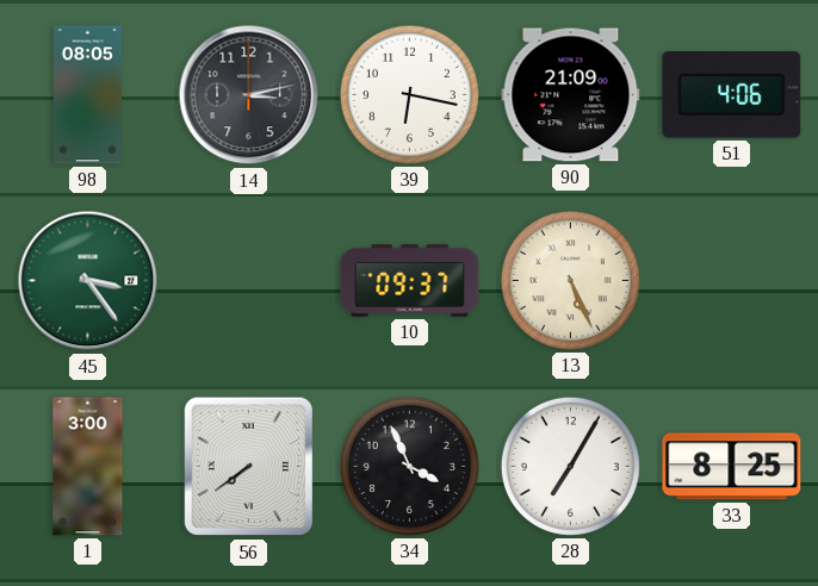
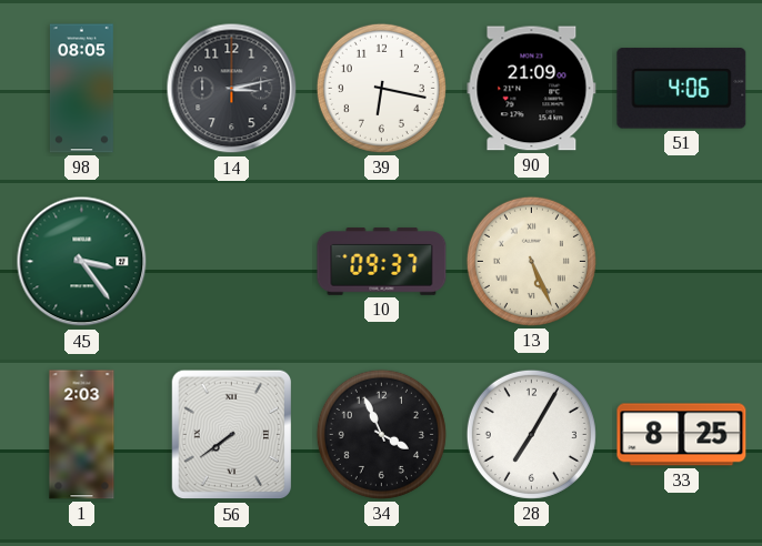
1: 3:00 -> 2:03 (82, 435)
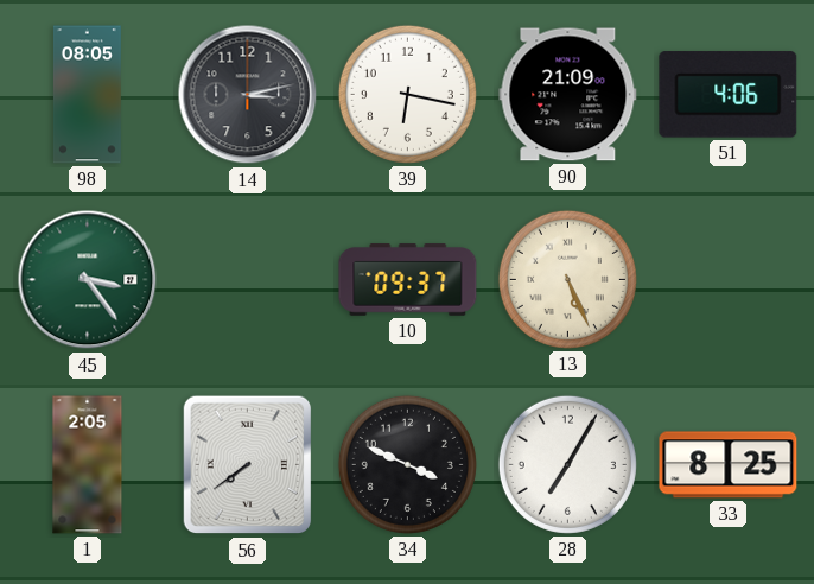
1: 2:03 -> 2:05 (88, 465)
34: 3:56 -> 3:49 (407, 464)
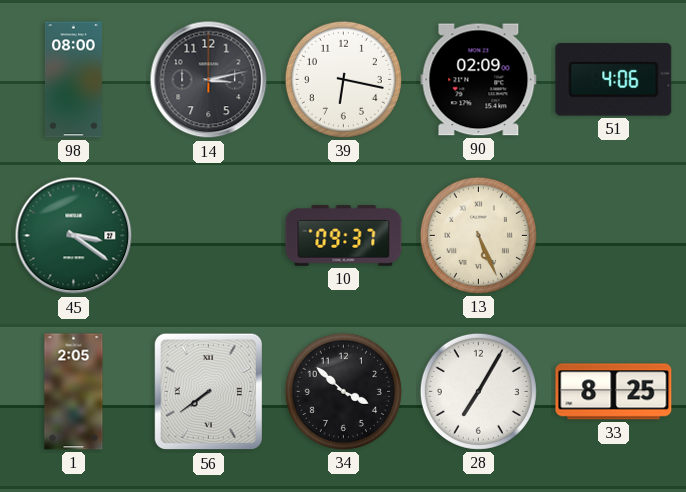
98: 08:05 -> 08:00 (73, 80)
90: 21:09 -> 02:09 (479, 80)
45: 3:24 -> 3:21 (74, 236)
34: 3:49 -> 3:52 (343, 391)
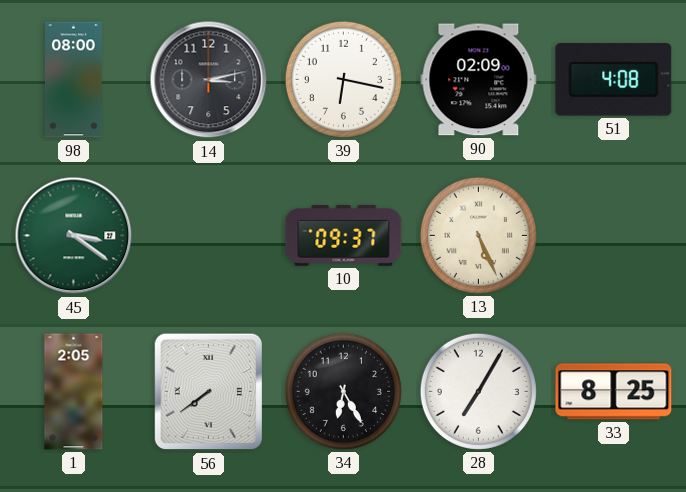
51: 4:06 -> 4:08 (614, 80)
34: 3:52 -> 6:25 (343, 391)
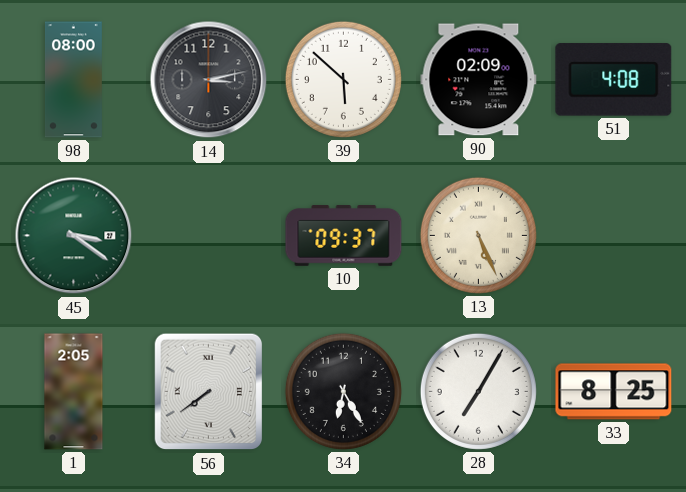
39: 6:17 -> 5:52 (343, 79)
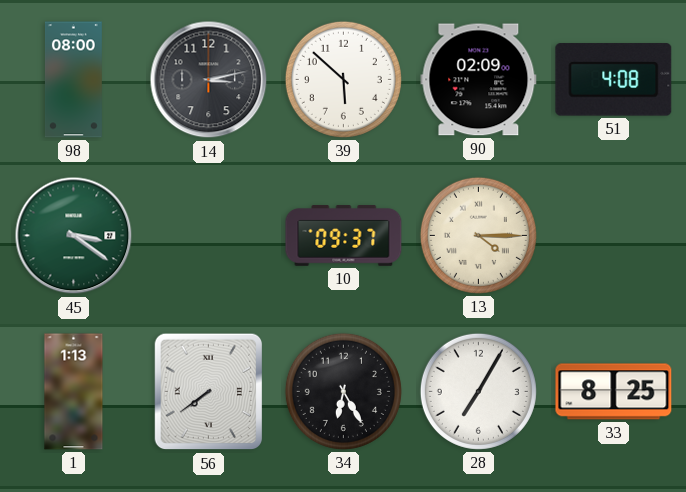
13: 5:26 -> 4:15 (478, 235)
1: 2:05 -> 1:13 (74, 392)
